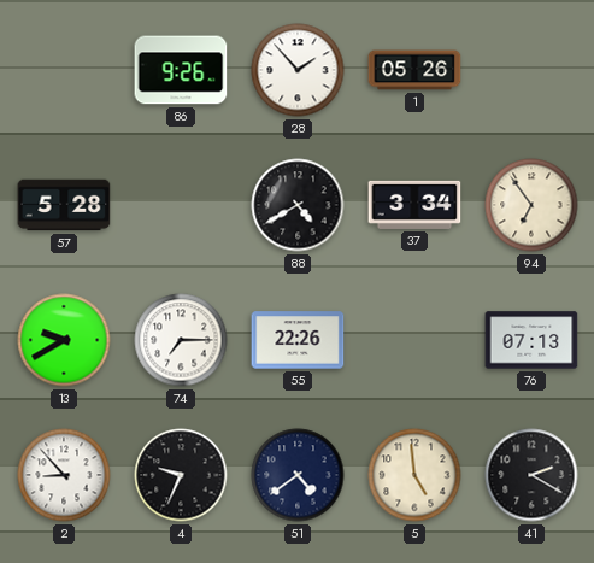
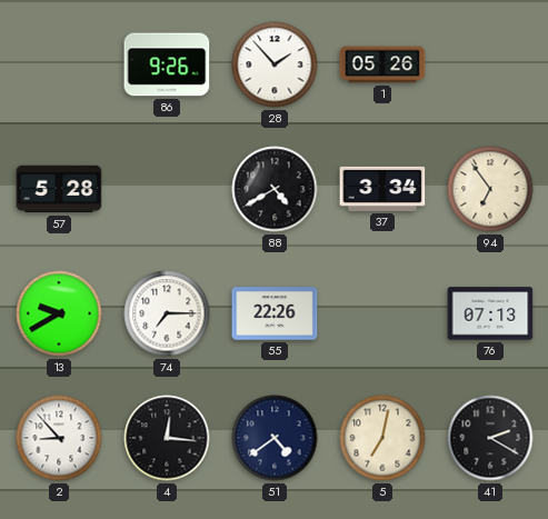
4: 9:34 -> 12:16 (167, 438)
5: 4:59 -> 7:02 (382, 438)
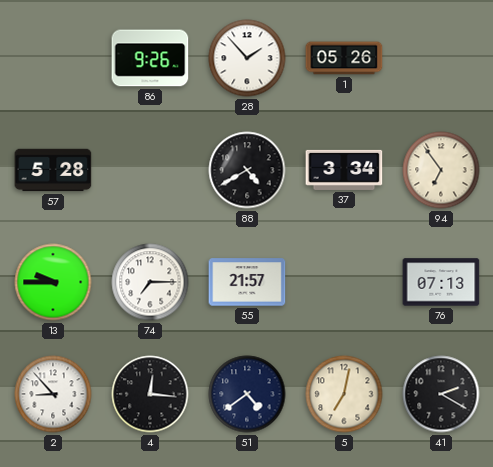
13: 9:40 -> 9:45 (53, 282)
55: 22:26 -> 21:57 (247, 282)
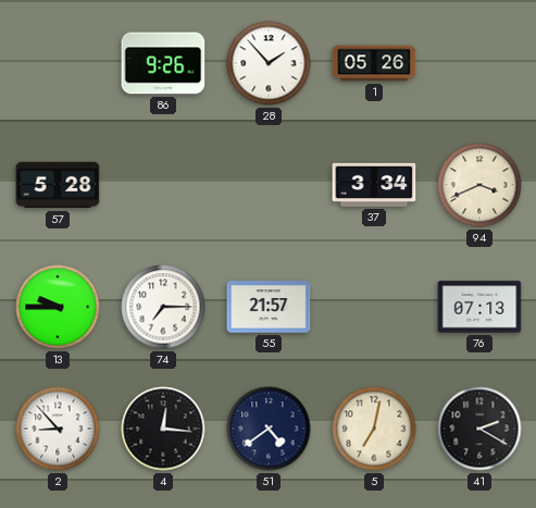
88: 4:40 -> none (247, 170)
94: 6:54 -> 3:41 (479, 185)
